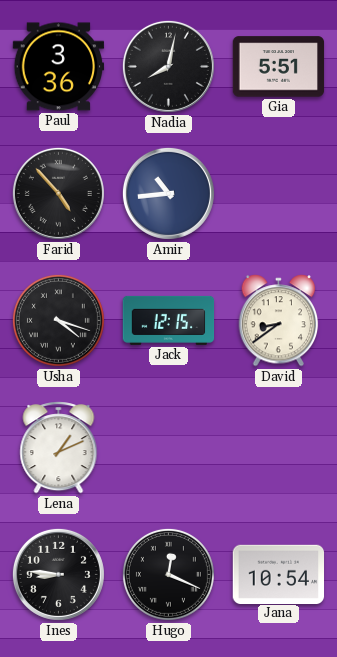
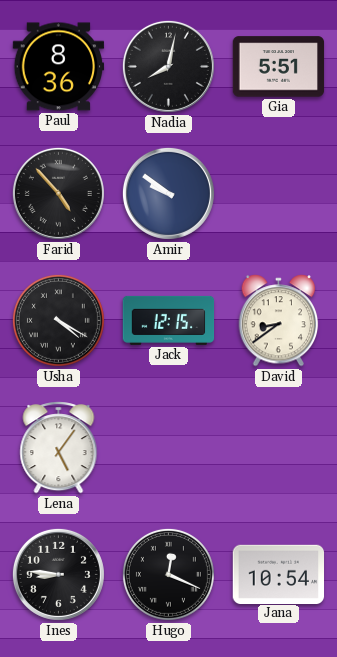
Paul: 3:36 -> 8:36 (59, 67)
Amir: 10:44 -> 9:51 (168, 193)
Usha: 4:18 -> 4:20 (58, 320)
Lena: 1:11 -> 5:06 (59, 448)
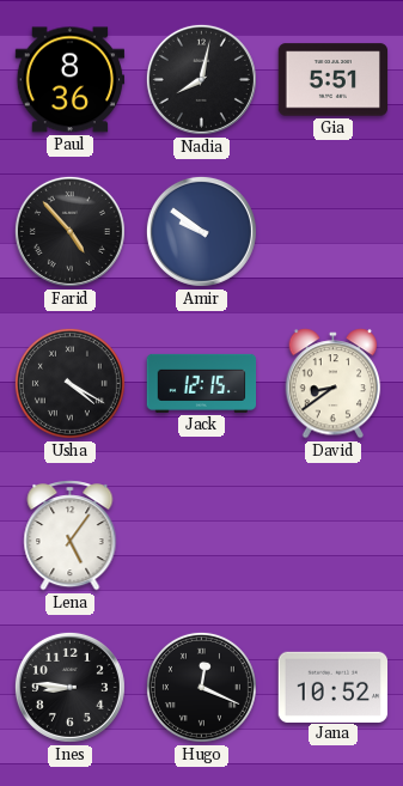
Jana: 10:54 -> 10:52 (334, 687)
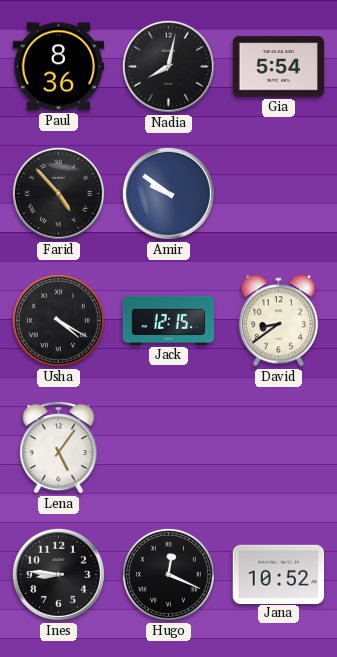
Gia: 5:51 -> 5:54 (279, 67)
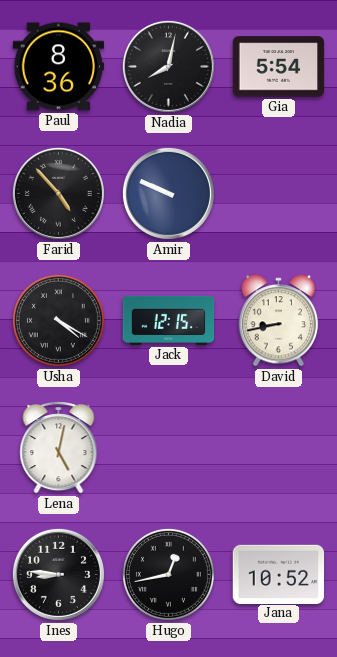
Amir: 9:51 -> 9:49 (168, 193)
David: 8:39 -> 8:43 (279, 321)
Lena: 5:06 -> 5:02 (59, 448)
Hugo: 12:19 -> 12:43 (168, 574)
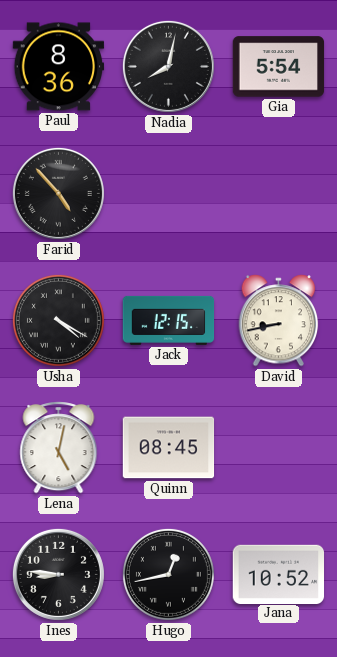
Amir: 9:49 -> none (168, 193)
Quinn: none -> 08:45 (169, 448)
